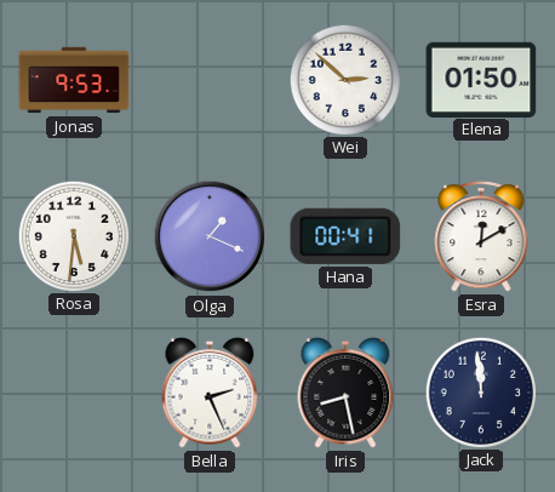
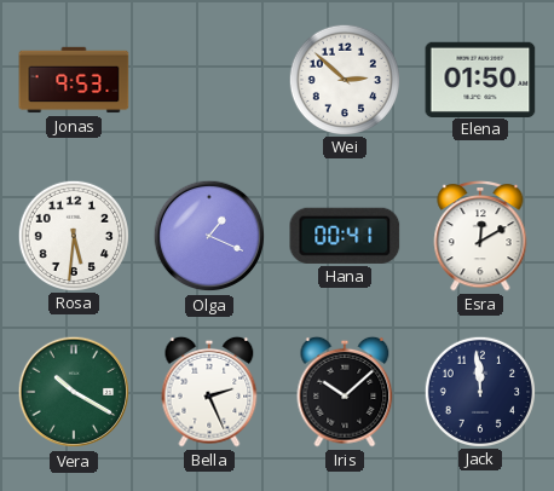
Vera: none -> 10:20 (74, 392)
Iris: 8:28 -> 10:08 (345, 392)
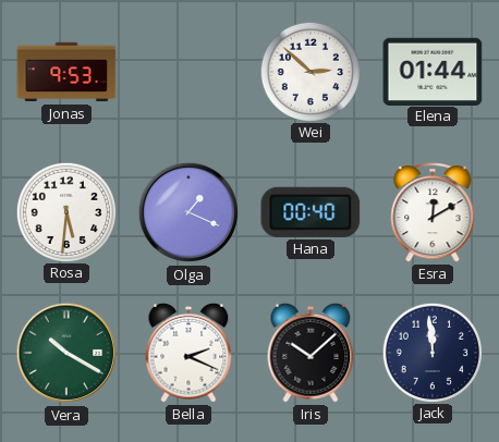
Elena: 01:50 -> 01:44 (433, 71)
Hana: 00:41 -> 00:40 (311, 212)
Bella: 2:26 -> 2:19 (188, 353)
